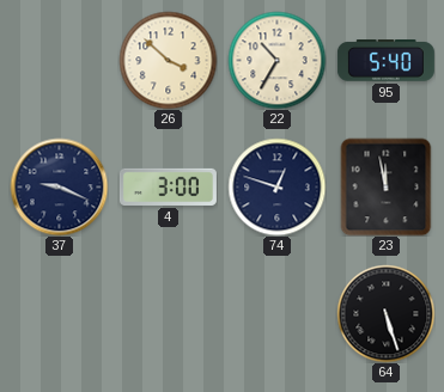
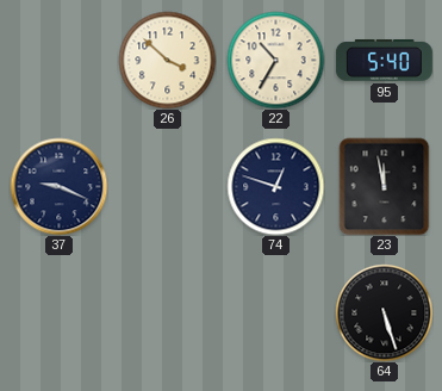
4: 3:00 -> none (168, 186)
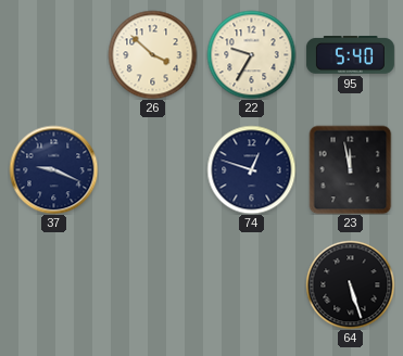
22: 10:35 -> 9:35 (251, 54)
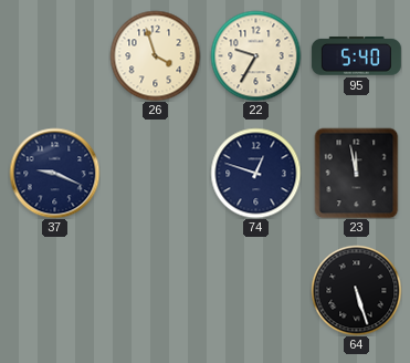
26: 3:52 -> 3:57 (155, 55)
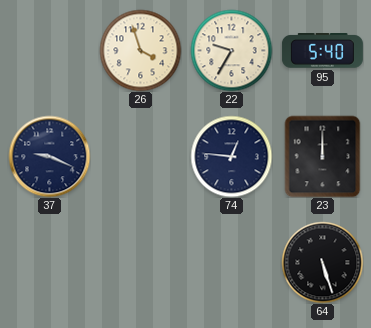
74: 12:48 -> 12:46 (231, 156)
23: 11:58 -> 12:00 (323, 156)
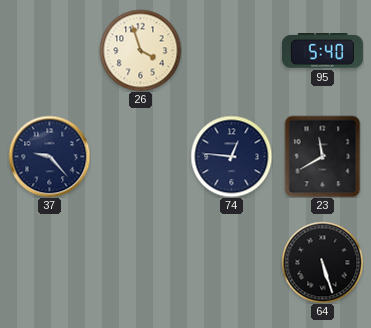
22: 9:35 -> none (231, 50)
37: 9:19 -> 9:23 (49, 156)
23: 12:00 -> 11:40 (323, 156)
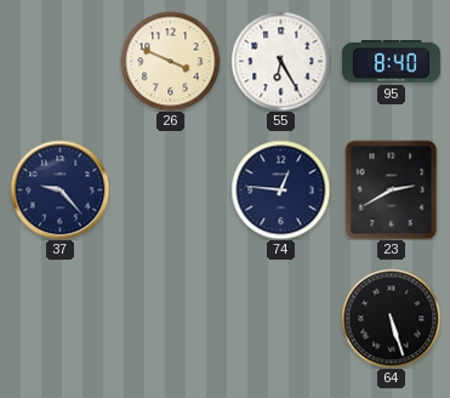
26: 3:57 -> 3:49 (170, 61)
55: none -> 6:25 (280, 61)
95: 5:40 -> 8:40 (391, 62)
23: 11:40 -> 2:40 (392, 189)
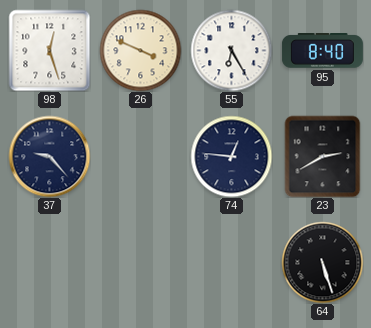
98: none -> 12:27 (49, 50)
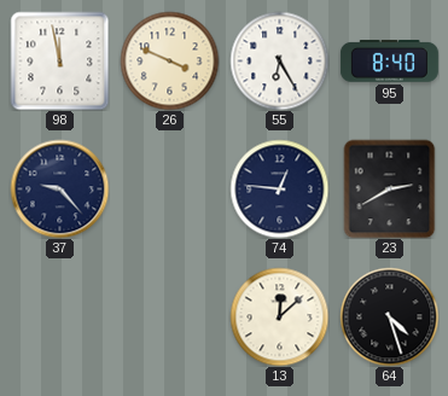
98: 12:27 -> 11:58 (59, 60)
13: none -> 12:08 (279, 316)
64: 5:27 -> 4:27 (389, 316)
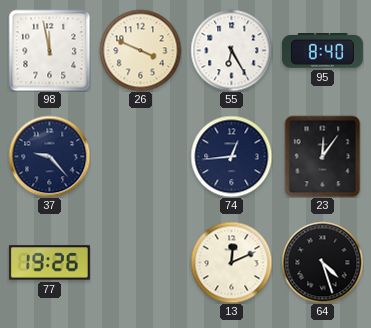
74: 12:46 -> 12:44 (231, 156)
23: 2:40 -> 12:06 (323, 156)
77: none -> 19:26 (49, 263)
13: 12:08 -> 12:11 (231, 262)
